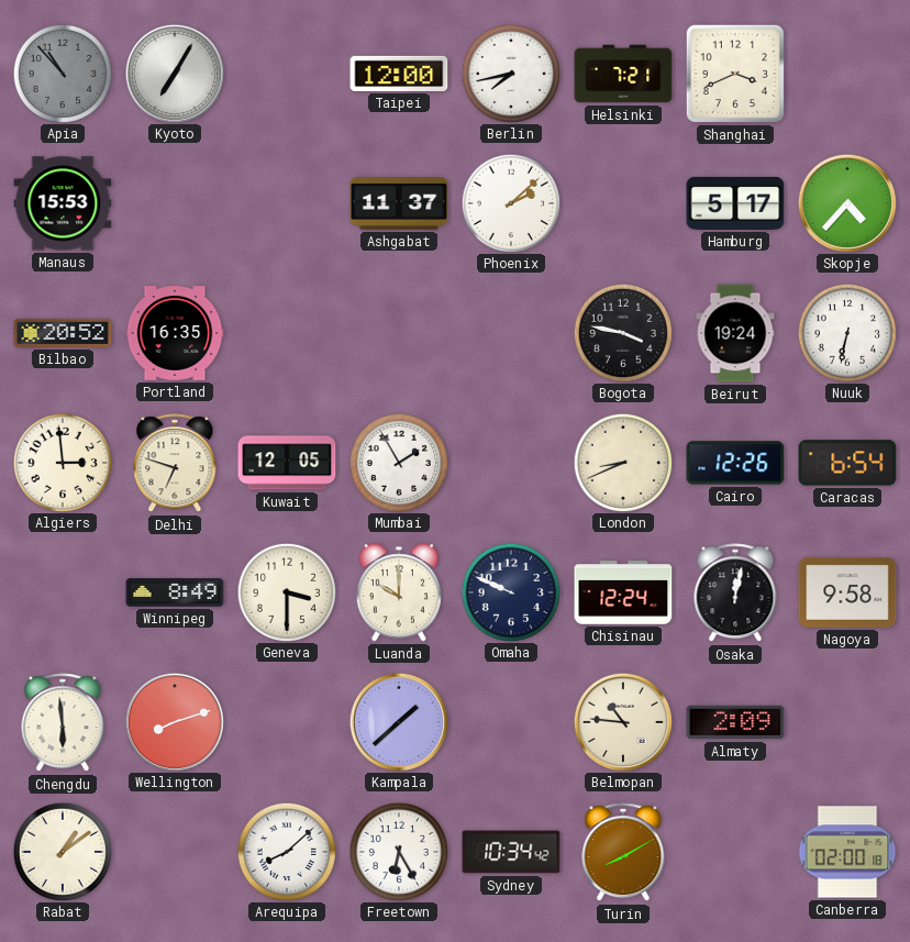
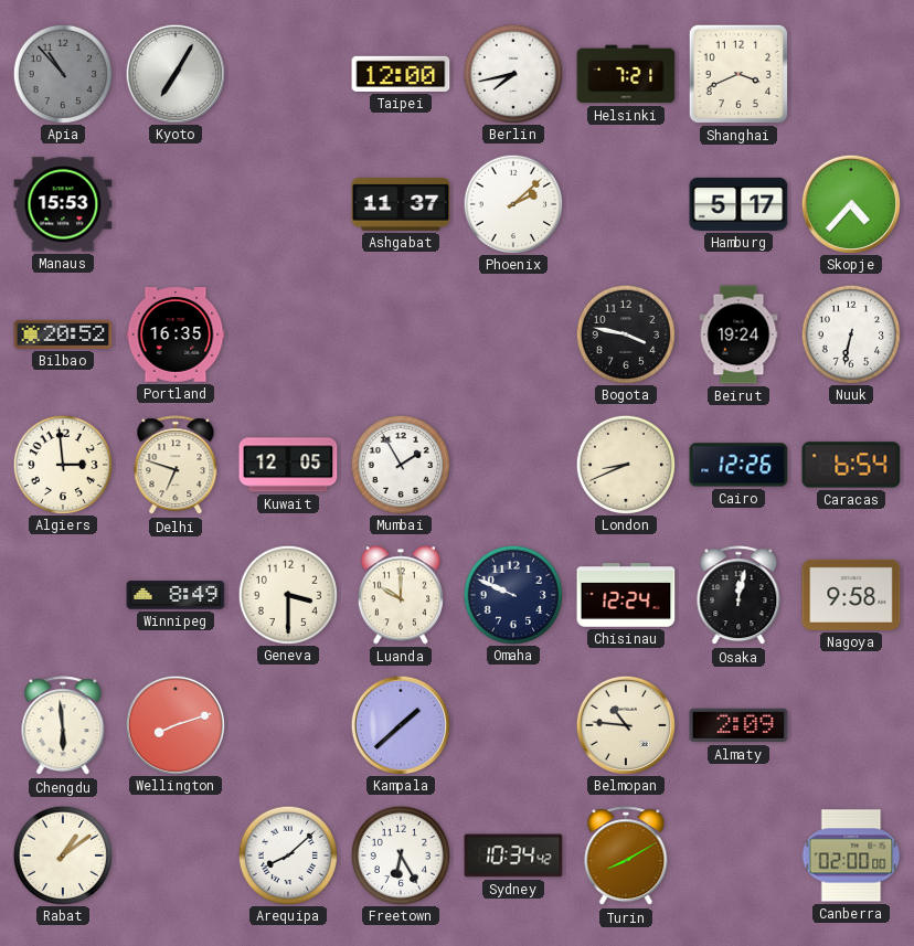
Canberra: 02:00:18 -> 02:00:00 (851, 855)
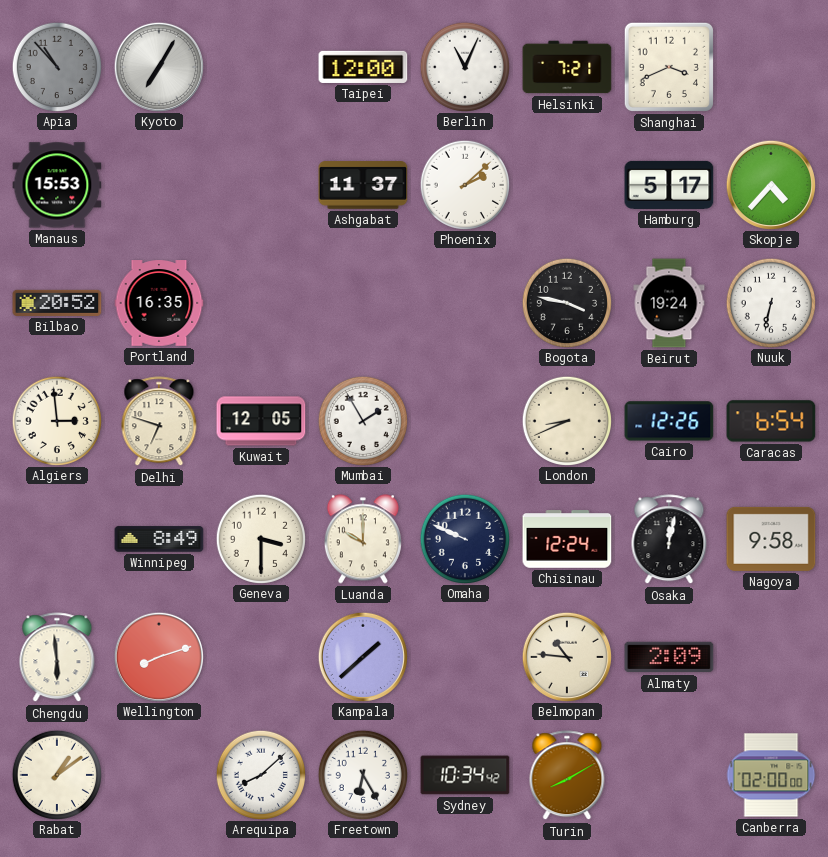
Berlin: 7:43 -> 11:04 (464, 66)
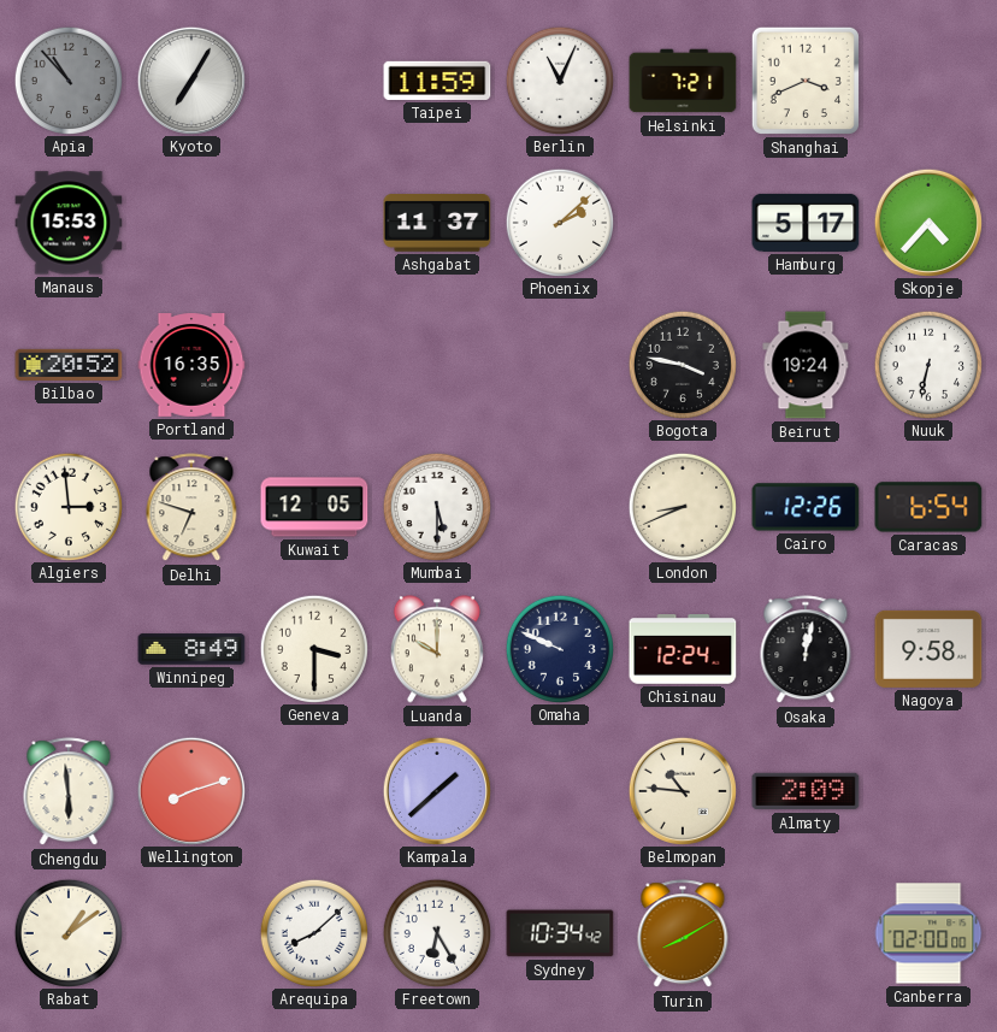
Taipei: 12:00 -> 11:59 (437, 81)
Mumbai: 1:55 -> 5:30 (436, 506)
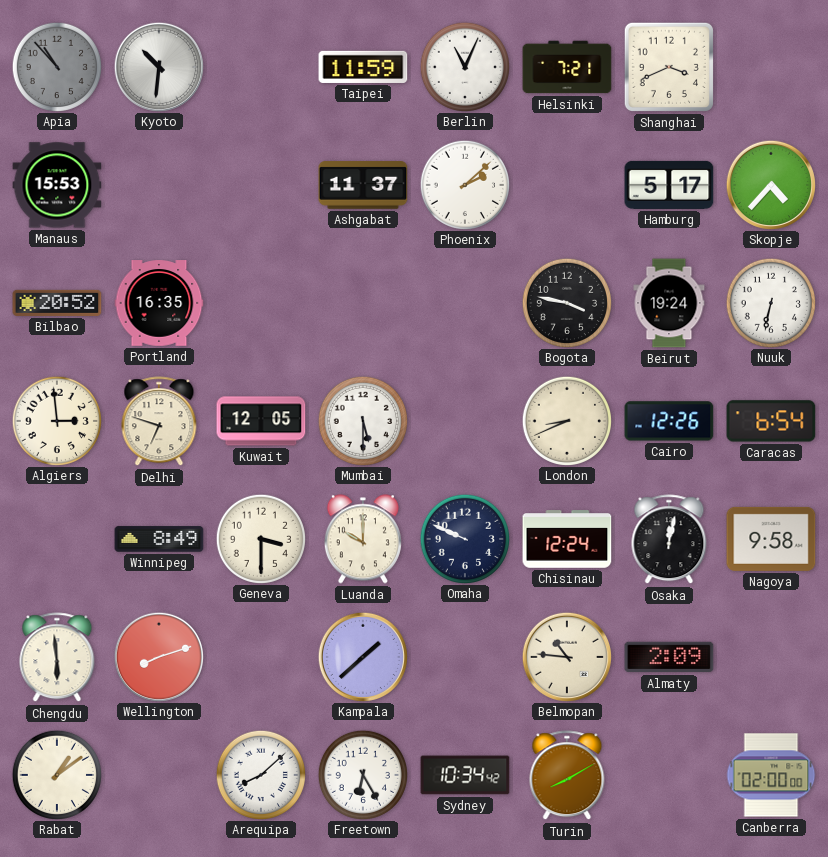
Kyoto: 7:05 -> 10:31 (158, 66)
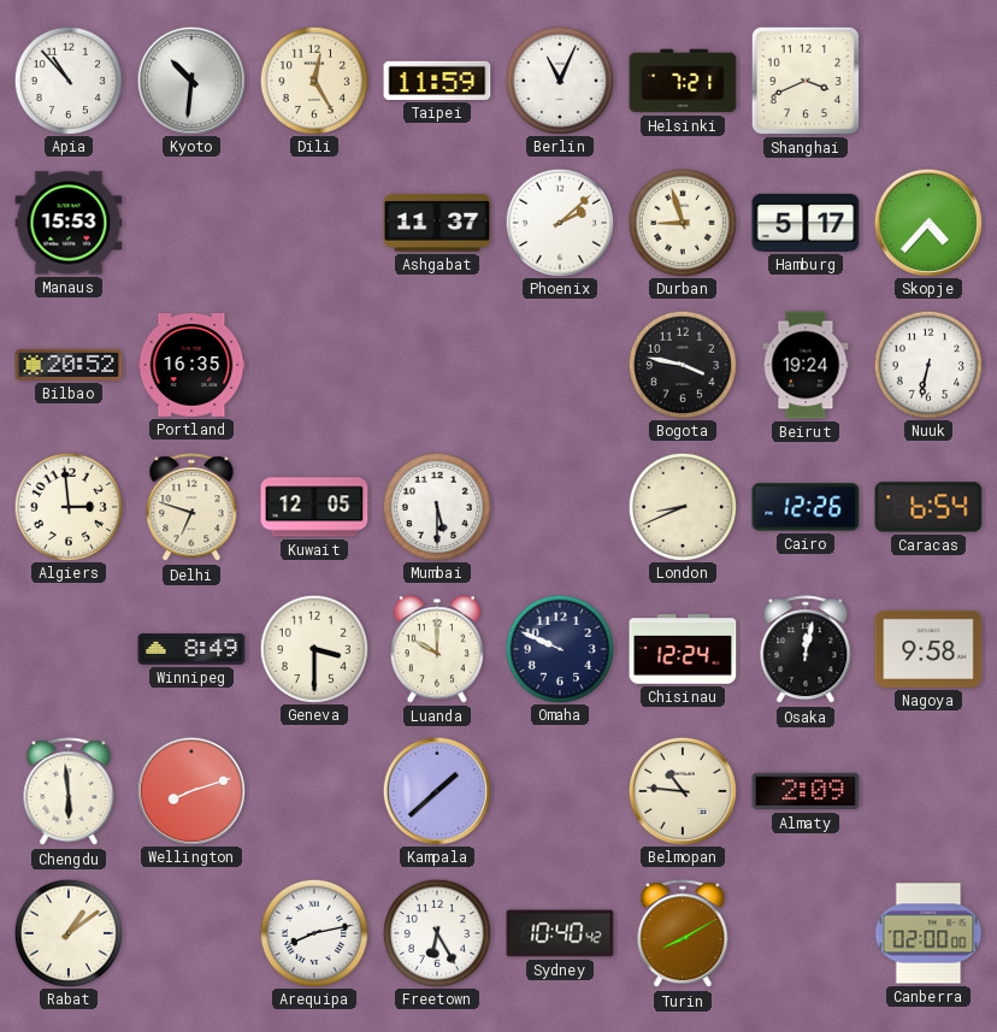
Apia dial: grey -> white (67, 79)
Dili: none -> 12:25 (313, 79)
Durban: none -> 8:57 (682, 222)
Arequipa: 8:08 -> 8:13 (313, 932)
Sydney: 10:34 -> 10:40 (560, 933)
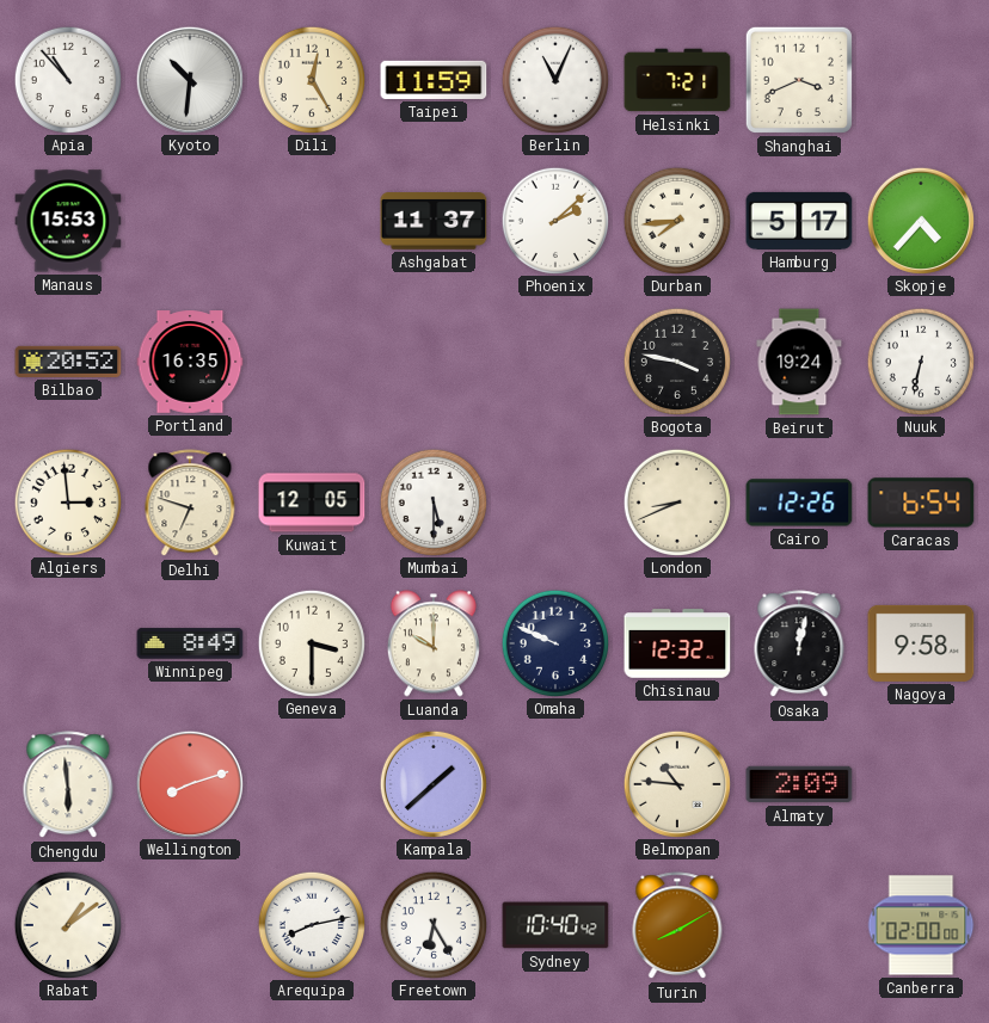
Durban: 8:57 -> 7:44 (676, 220)
Chisinau: 12:24 -> 12:32 (677, 643)
